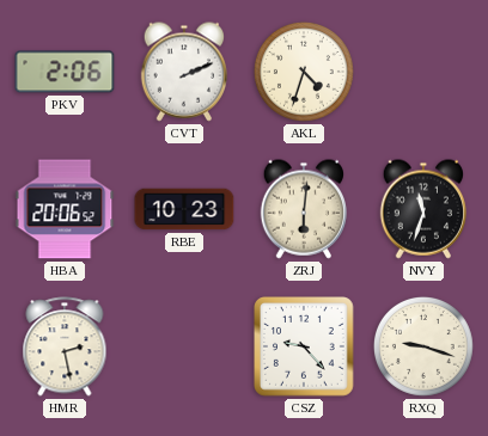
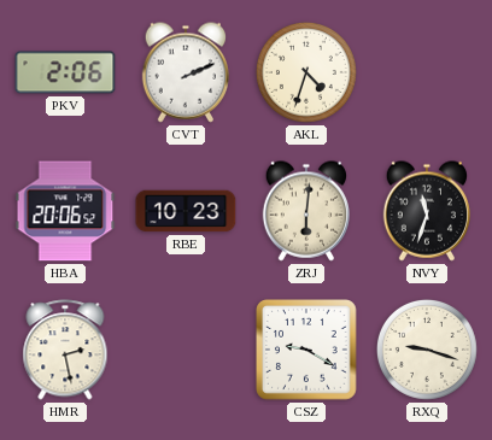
CSZ: 9:23 -> 9:20 (307, 351)
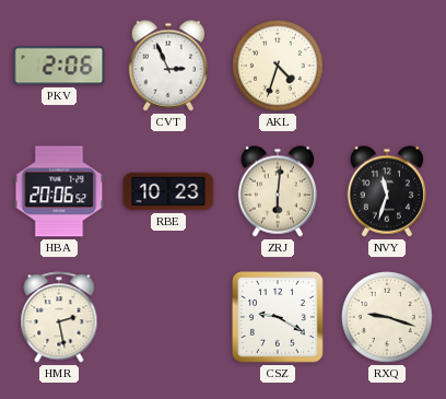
CVT: 2:11 -> 2:56 (167, 66)
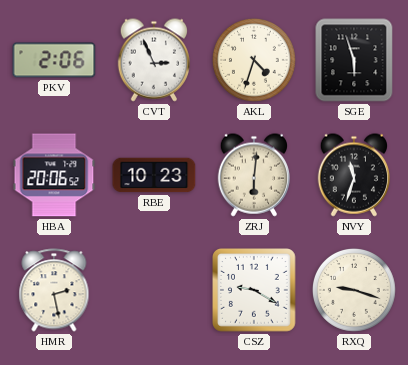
SGE: none -> 5:57 (354, 60)
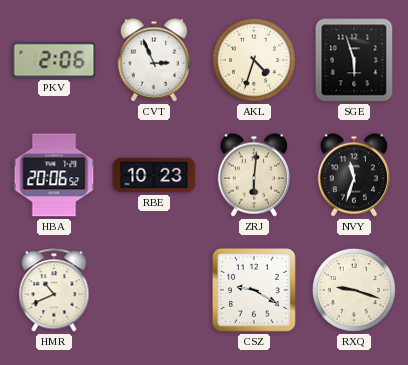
HMR: 2:28 -> 10:41 (54, 290)
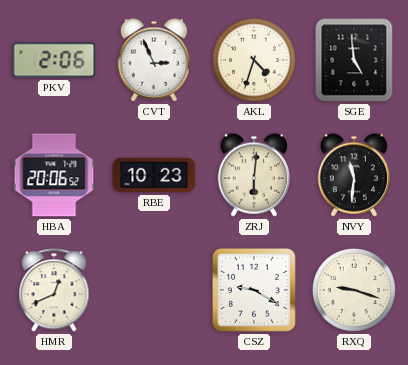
SGE: 5:57 -> 4:59 (354, 60)
NVY: 11:33 -> 11:31 (353, 175)
HMR: 10:41 -> 12:41 (54, 290)
